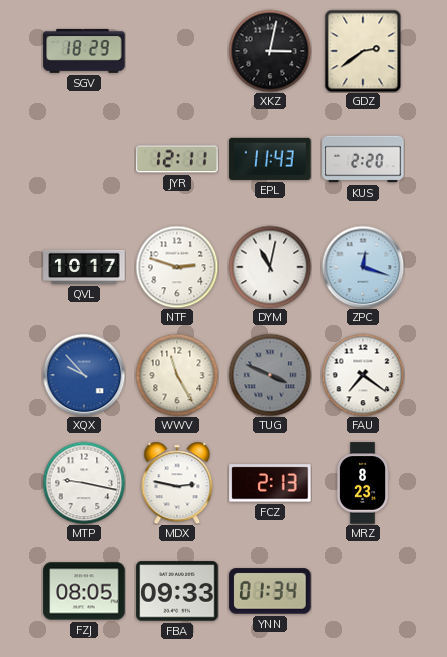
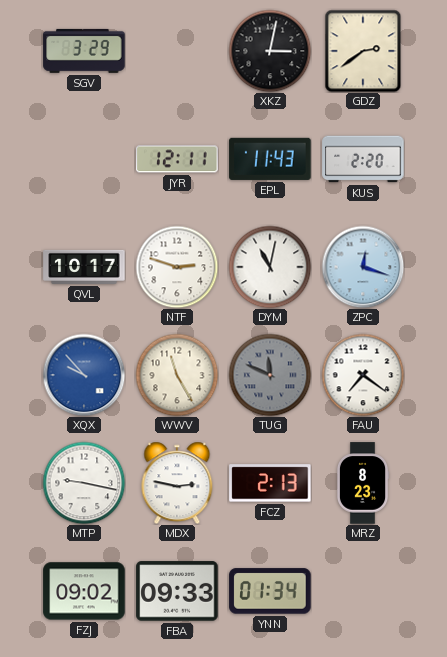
SGV: 18:29 -> 3:29 (84, 51)
TUG: 3:49 -> 11:49 (270, 375)
FZJ: 08:05 -> 09:02 (84, 591)
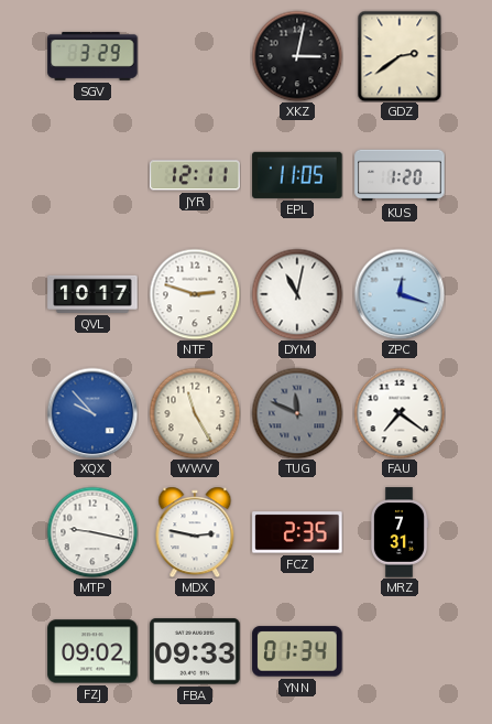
EPL: 11:43 -> 11:05 (297, 175)
KUS: 2:20 -> 1:20 (400, 175)
FCZ: 2:13 -> 2:35 (297, 532)
MRZ: 8:23 -> 7:31 (400, 532)
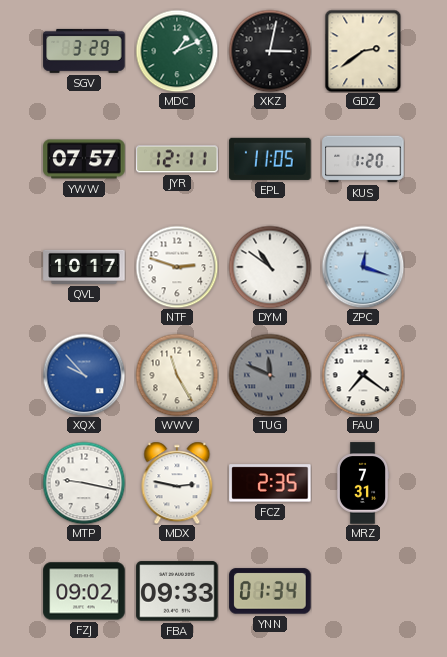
MDC: none -> 1:11 (177, 51)
YWW: none -> 07:57 (84, 159)
DYM: 11:02 -> 10:51 (270, 267)
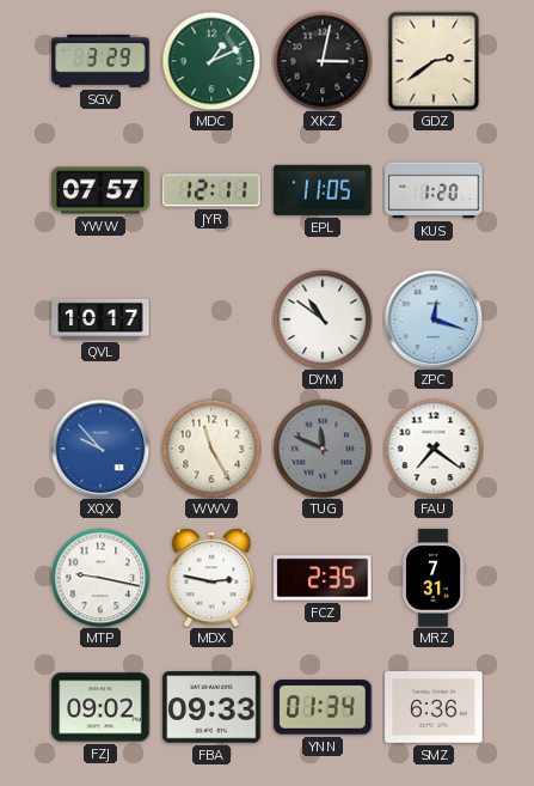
NTF: 2:48 -> none (177, 267)
SMZ: none -> 6:36 (434, 707)
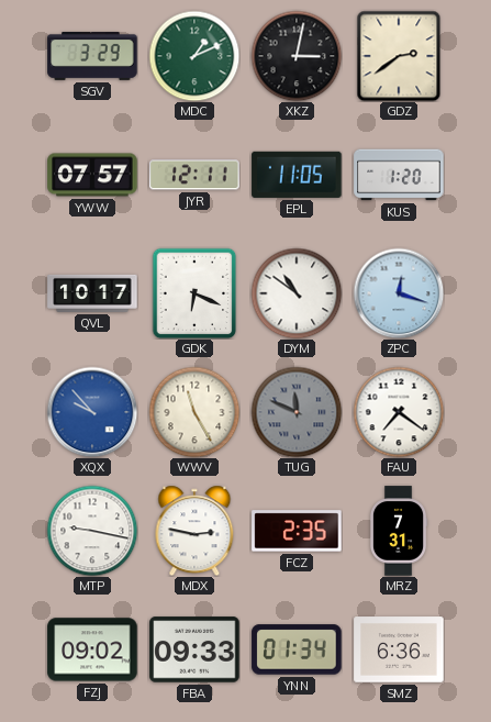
GDK: none -> 6:19 (194, 293)
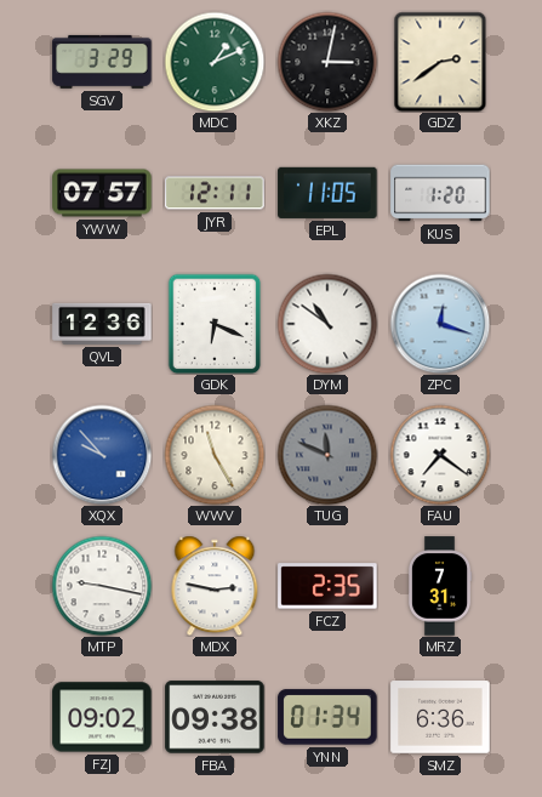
QVL: 10:17 -> 12:36 (102, 324)
FBA: 09:33 -> 09:38 (215, 717)
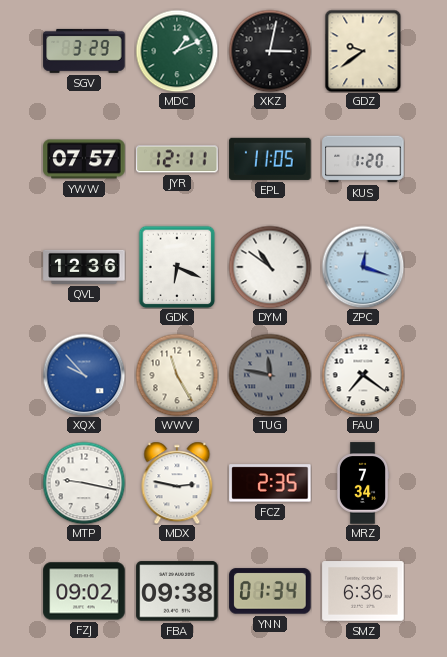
GDZ: 2:39 -> 9:39 (363, 51)
TUG: 11:49 -> 11:47 (270, 375)
MRZ: 7:31 -> 7:34 (363, 483)
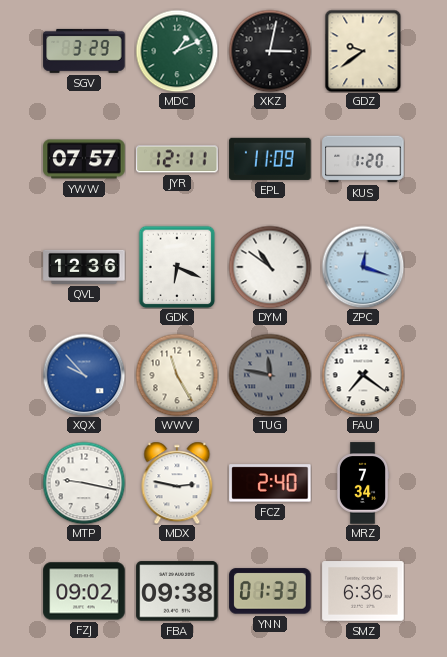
EPL: 11:05 -> 11:09 (270, 159)
FCZ: 2:35 -> 2:40 (270, 483)
YNN: 01:34 -> 01:33 (270, 591)
